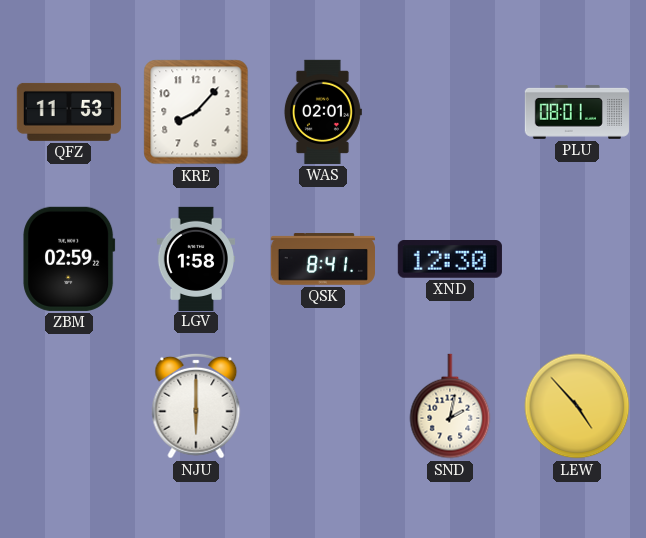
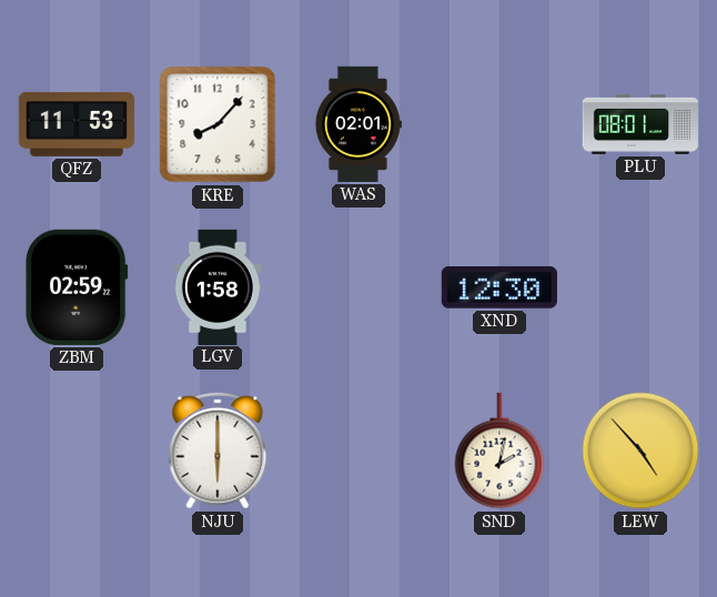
QSK: 8:41 -> none (322, 259)
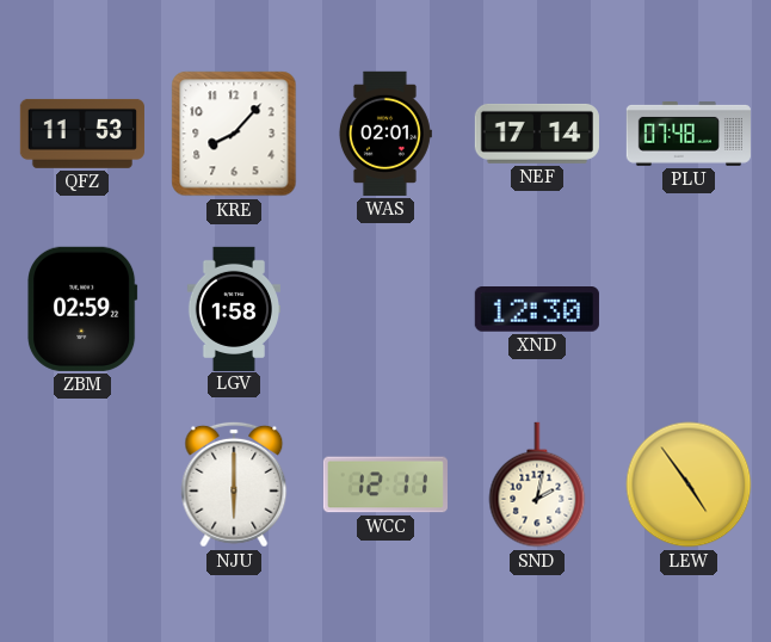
NEF: none -> 17:14 (537, 134)
PLU: 08:01 -> 07:48 (689, 134)
WCC: none -> 12:11 (385, 484)
LEW: 4:53 -> 4:54 (689, 484)
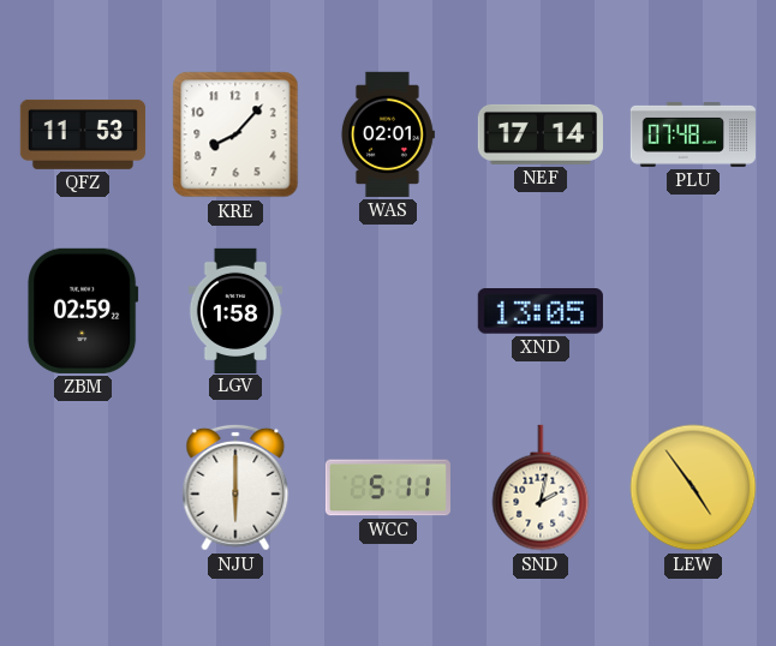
XND: 12:30 -> 13:05 (541, 312)
WCC: 12:11 -> 5:11 (388, 488)
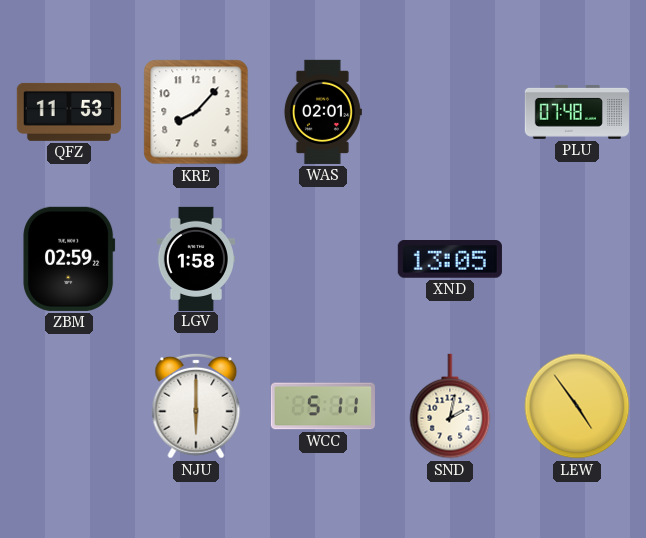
NEF: 17:14 -> none (541, 134)
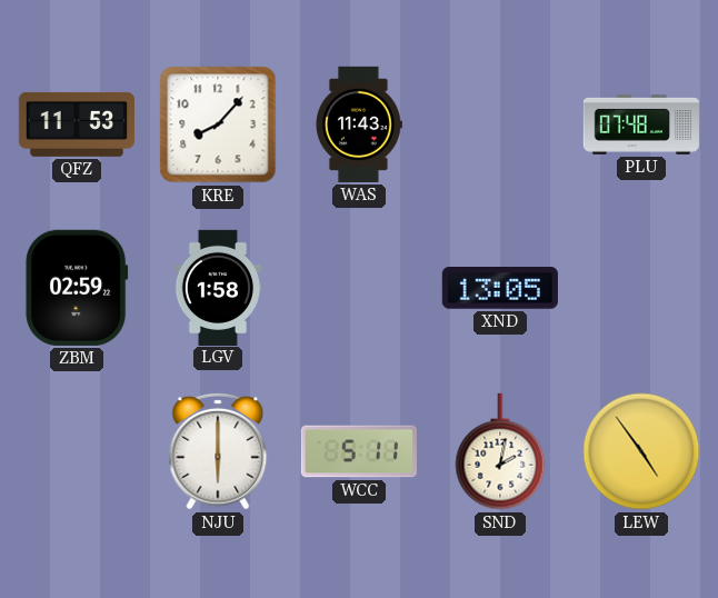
WAS: 02:01 -> 11:43 (358, 124)
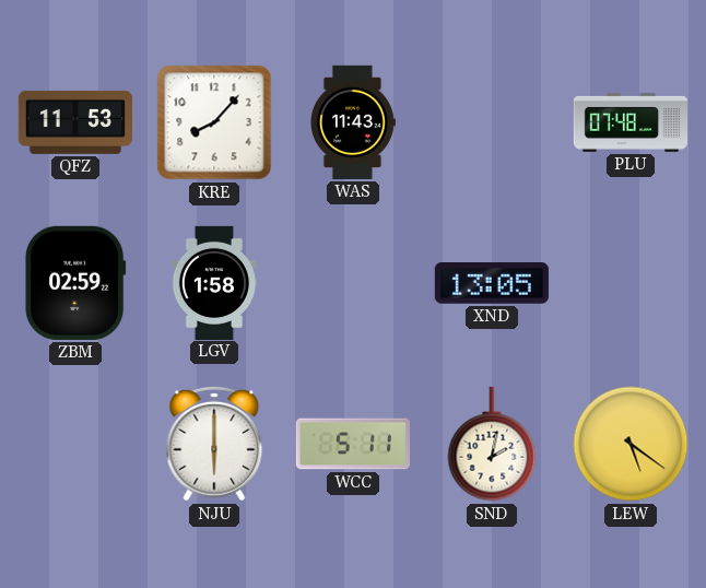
LEW: 4:54 -> 5:21 (631, 444)
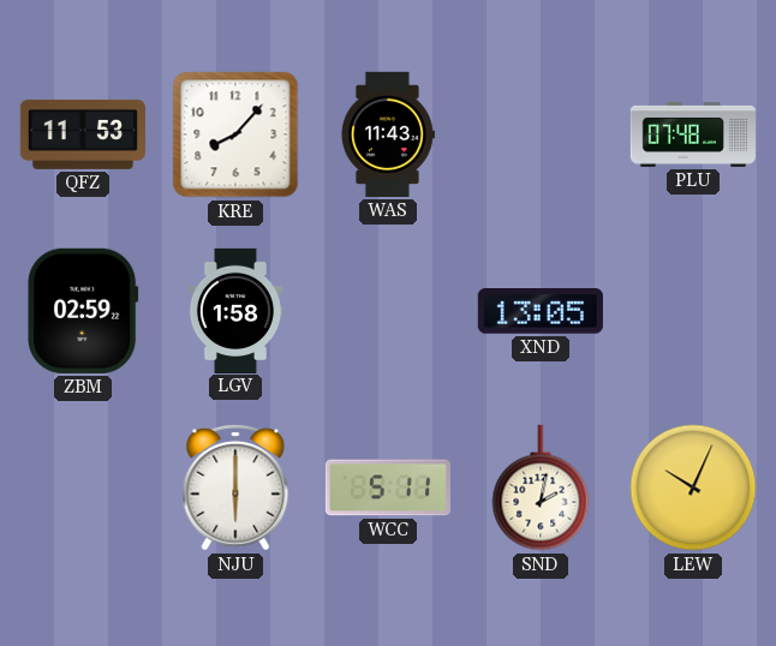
LEW: 5:21 -> 10:04 (693, 488)
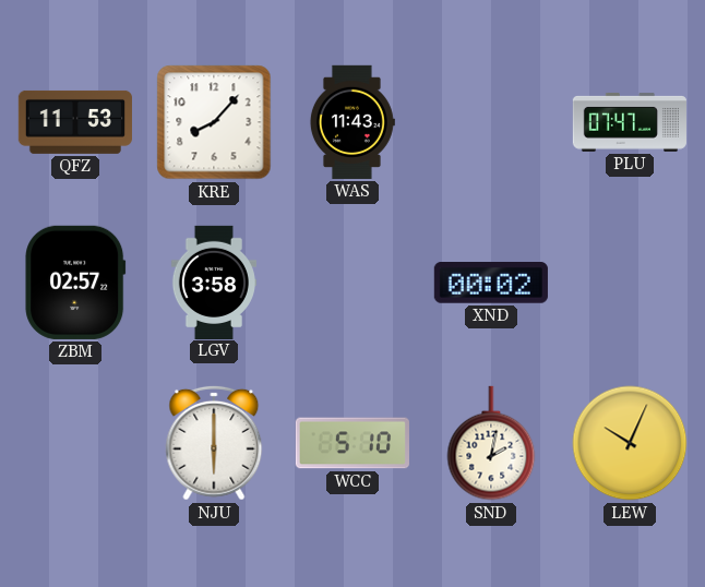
PLU: 07:48 -> 07:47 (630, 122)
ZBM: 02:59 -> 02:57 (75, 283)
LGV: 1:58 -> 3:58 (213, 281)
XND: 13:05 -> 00:02 (491, 284)
WCC: 5:11 -> 5:10 (352, 443)
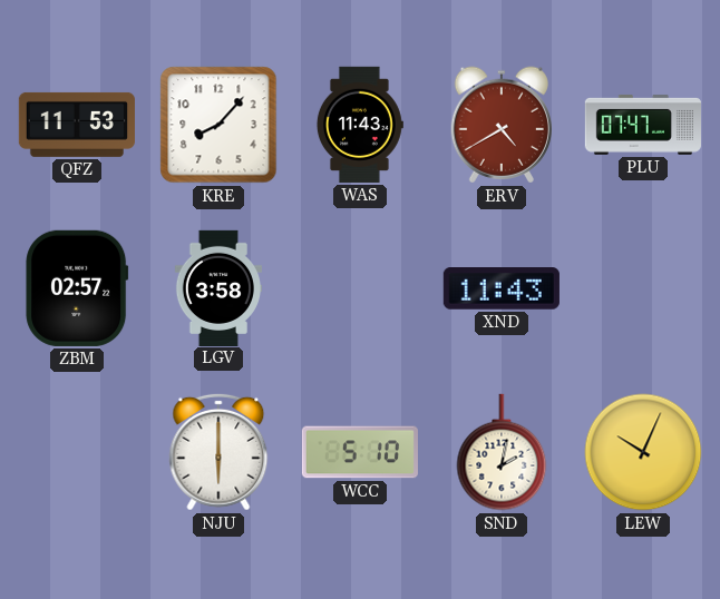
ERV: none -> 4:40 (500, 125)
XND: 00:02 -> 11:43 (502, 289)
